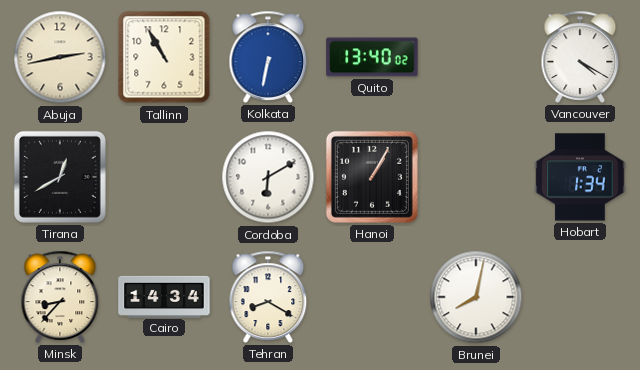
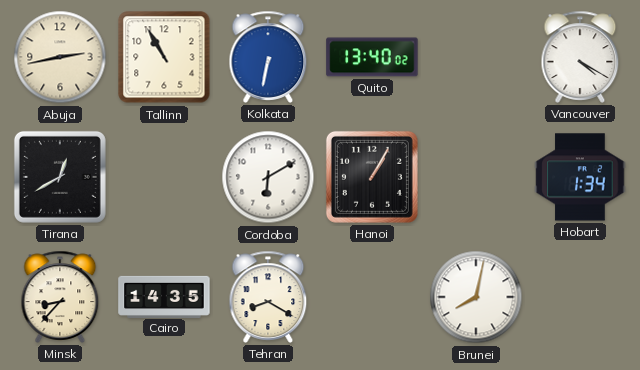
Cairo: 14:34 -> 14:35 (164, 296)
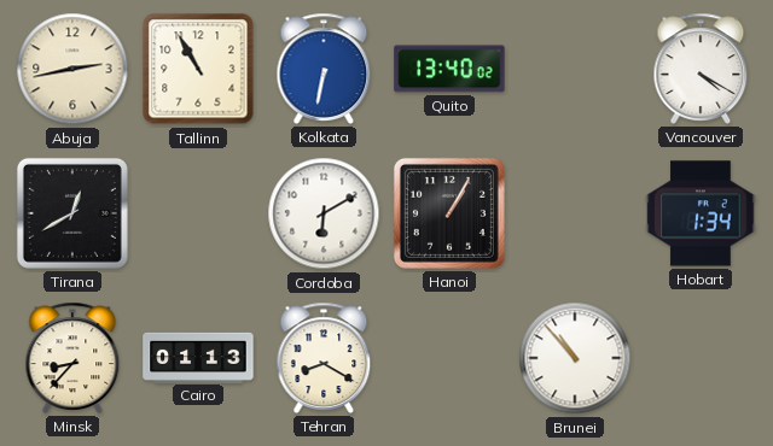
Cairo: 14:35 -> 01:13 (198, 357)
Brunei: 8:02 -> 10:53 (575, 358)
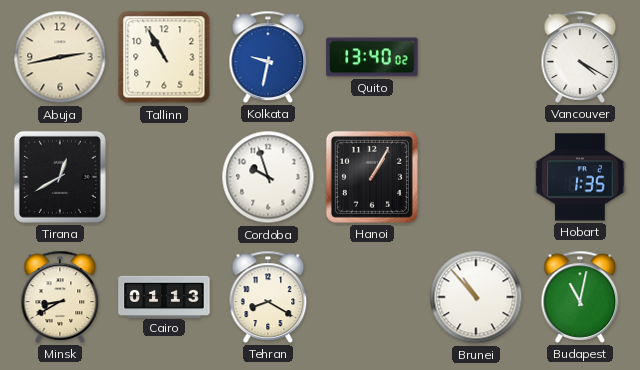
Kolkata: 6:32 -> 9:32 (268, 57)
Cordoba: 6:10 -> 9:57 (268, 177)
Hobart: 1:34 -> 1:35 (580, 177)
Minsk: 8:37 -> 8:40 (60, 297)
Budapest: none -> 11:02 (580, 297)
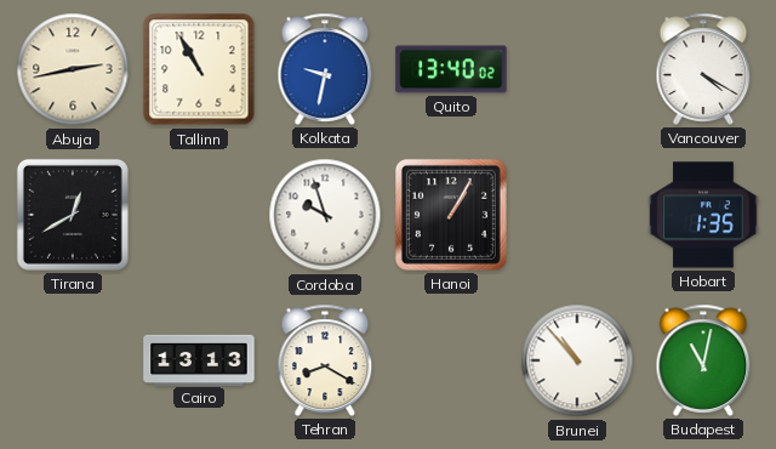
Minsk: 8:40 -> none (60, 297)
Cairo: 01:13 -> 13:13 (199, 359)
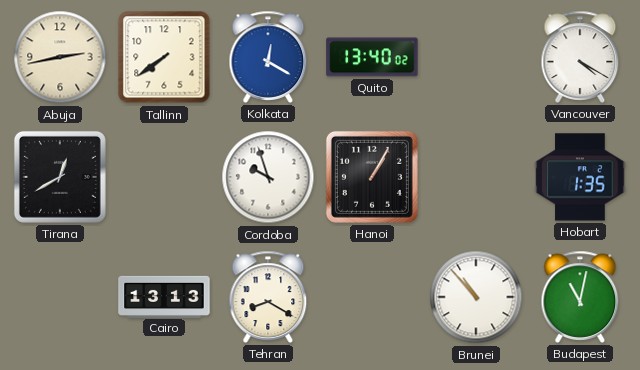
Tallinn: 10:55 -> 7:39 (164, 57)
Kolkata: 9:32 -> 12:20 (268, 57)
